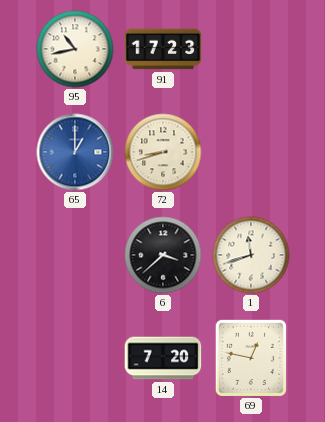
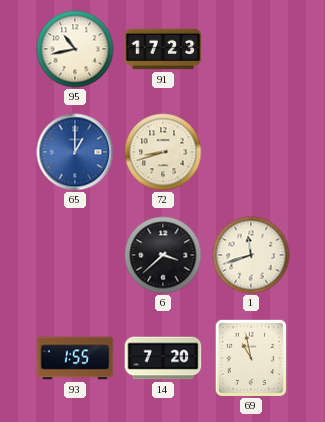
93: none -> 1:55 (75, 358)
69: 12:47 -> 10:58 (251, 358)
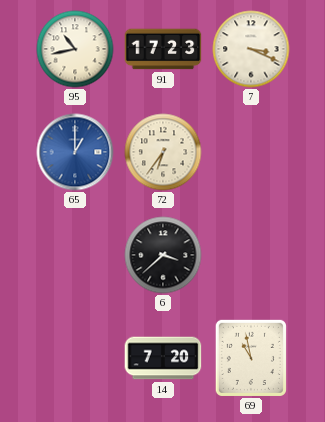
7: none -> 3:19 (251, 49)
72: 8:42 -> 6:36 (163, 152)
1: 11:42 -> none (251, 255)
93: 1:55 -> none (75, 358)
